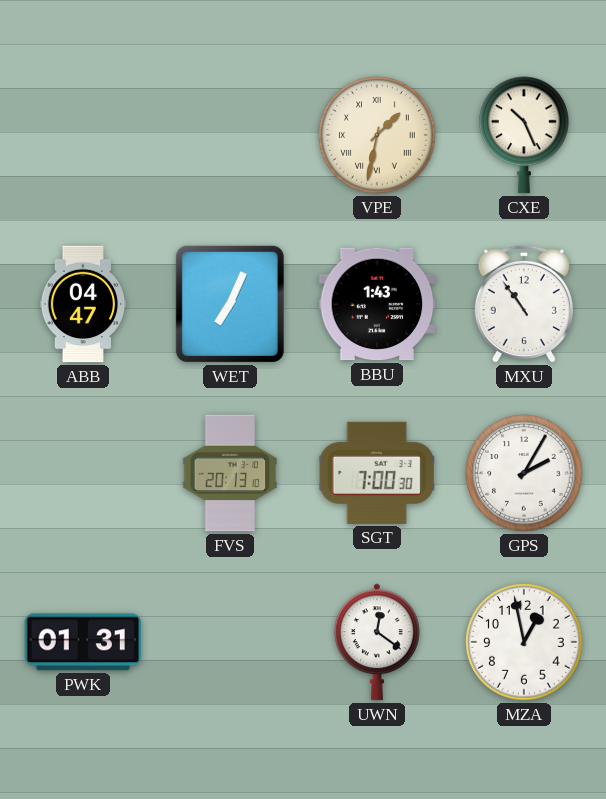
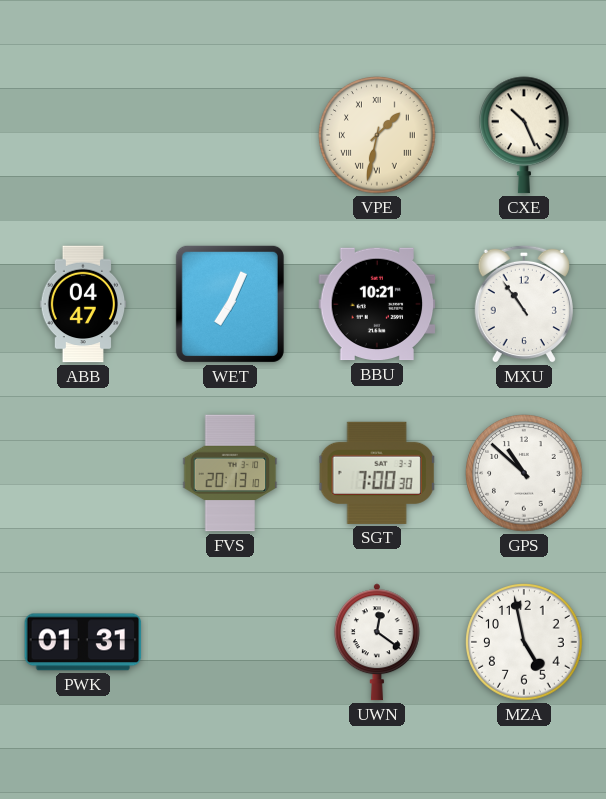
BBU: 1:43 -> 10:21 (377, 304)
GPS: 2:05 -> 10:52 (524, 473)
MZA: 12:58 -> 4:58 (524, 642)
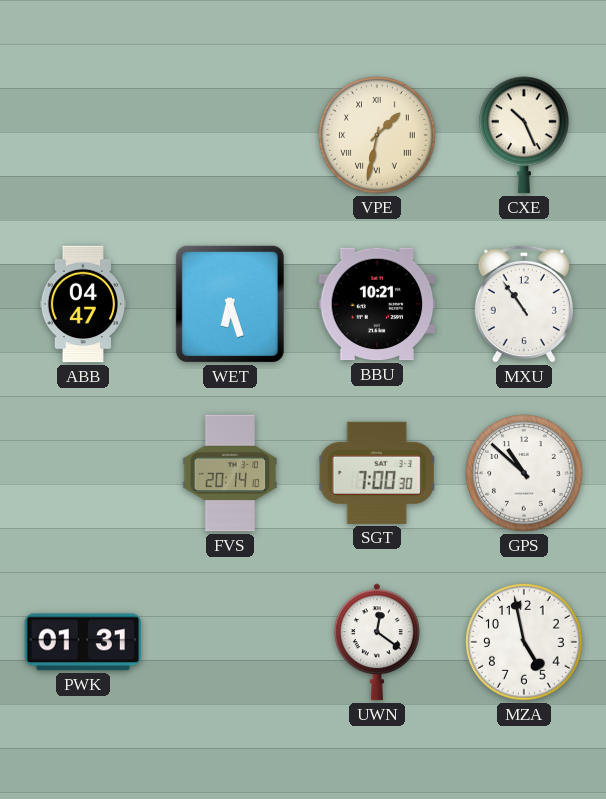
WET: 7:04 -> 6:27 (230, 304)
FVS: 20:13 -> 20:14 (230, 473)
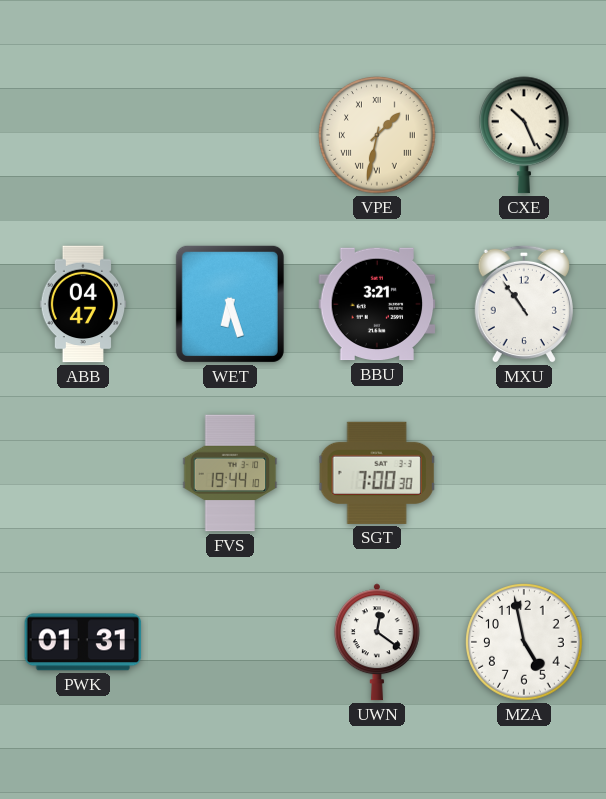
BBU: 10:21 -> 3:21 (377, 304)
FVS: 20:14 -> 19:44 (230, 473)
GPS: 10:52 -> none (524, 473)
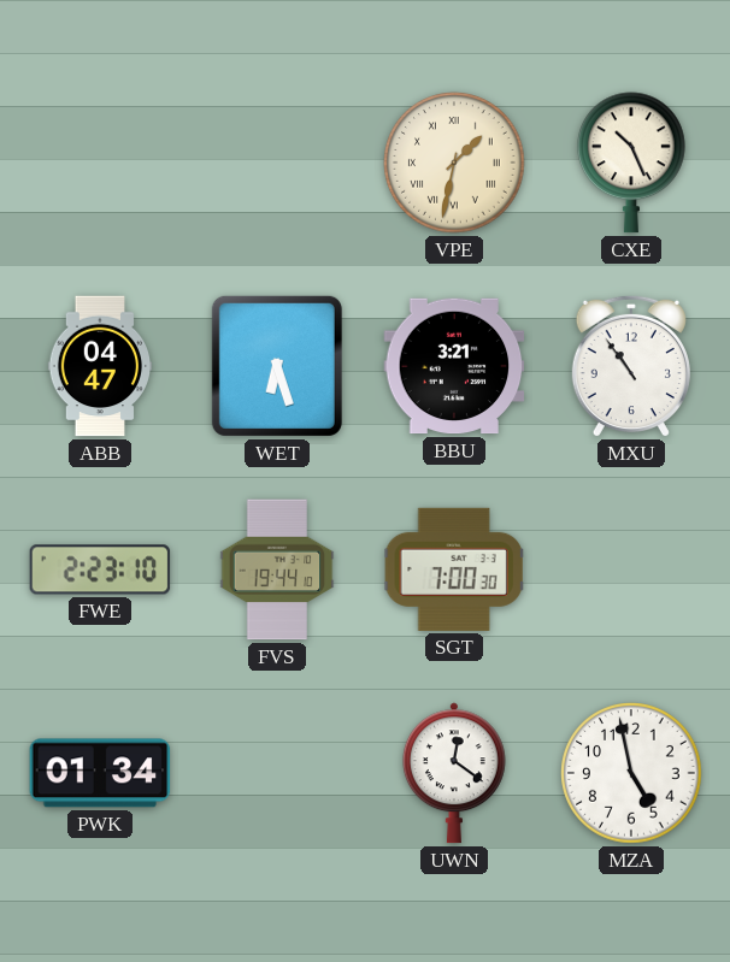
FWE: none -> 2:23 (100, 569)
PWK: 01:31 -> 01:34 (100, 773)
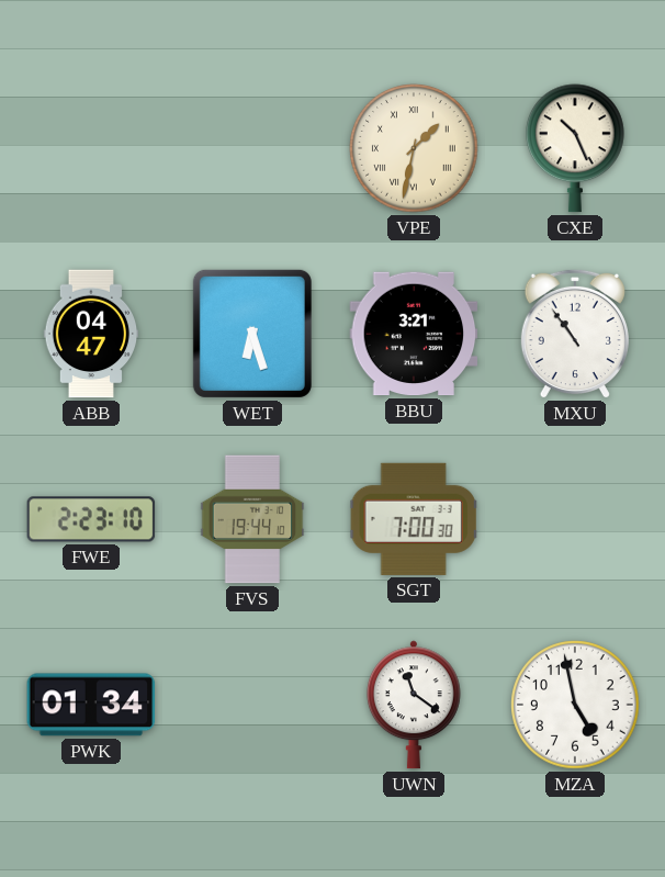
UWN: 12:21 -> 11:21 (414, 705)
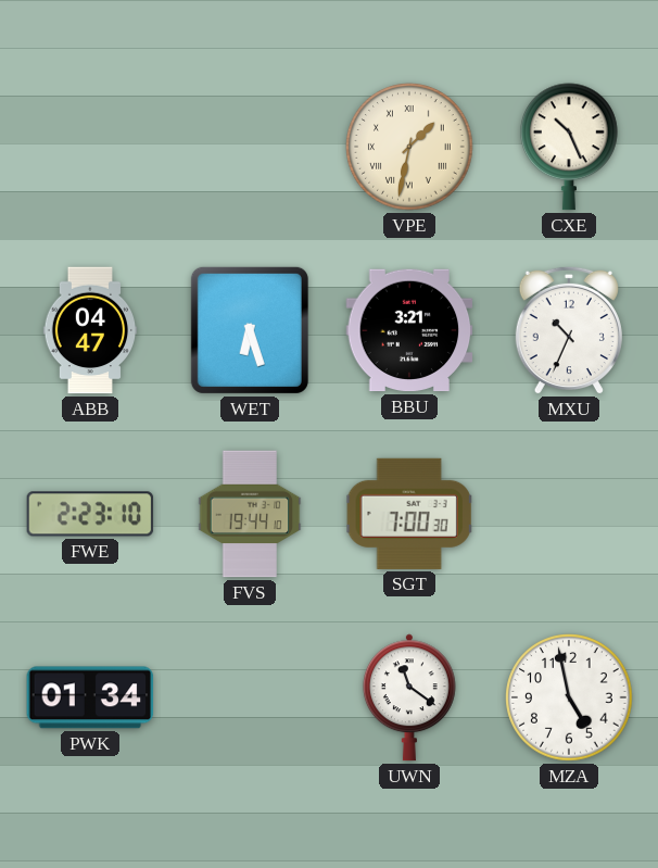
MXU: 10:54 -> 10:34 (569, 330)
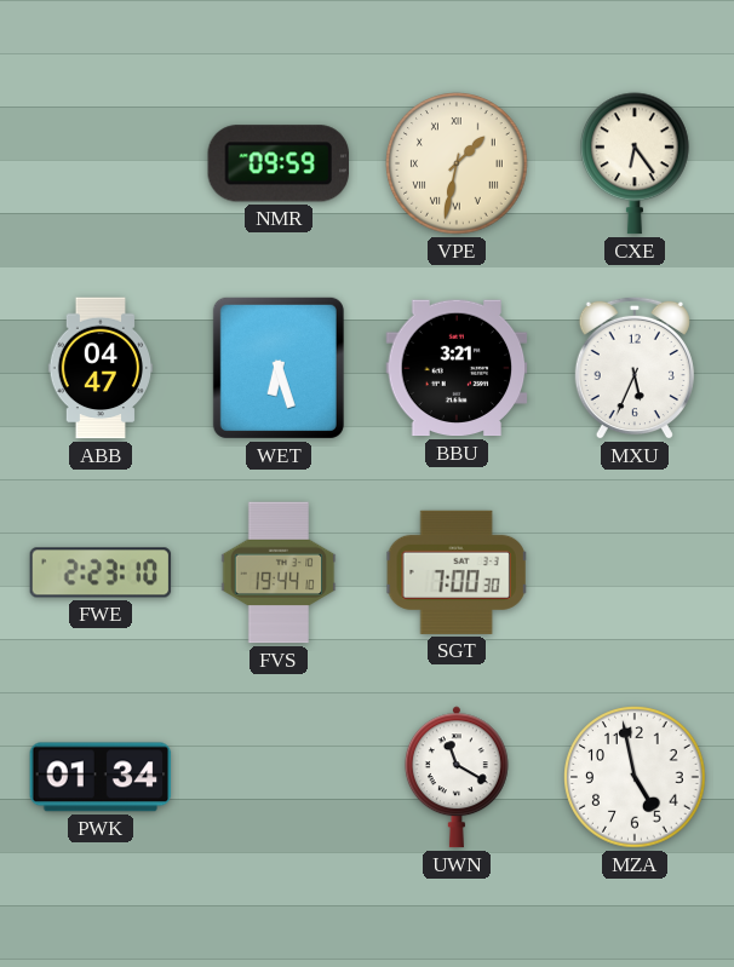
NMR: none -> 09:59 (277, 163)
CXE: 10:26 -> 6:24 (636, 163)
MXU: 10:34 -> 5:34 (635, 368)
UWN: 11:21 -> 11:20 (457, 777)
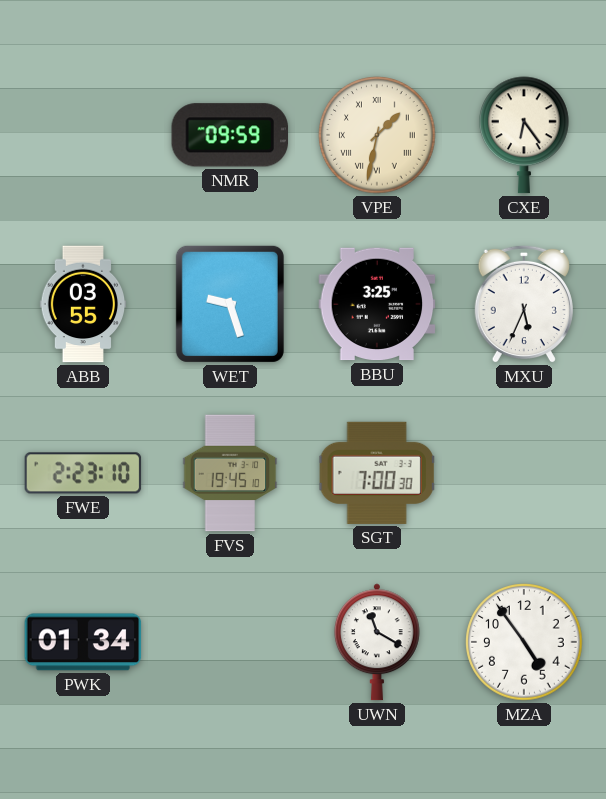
ABB: 04:47 -> 03:55 (83, 304)
WET: 6:27 -> 9:27 (230, 304)
BBU: 3:21 -> 3:25 (377, 304)
FVS: 19:44 -> 19:45 (230, 473)
MZA: 4:58 -> 4:54 (524, 642)
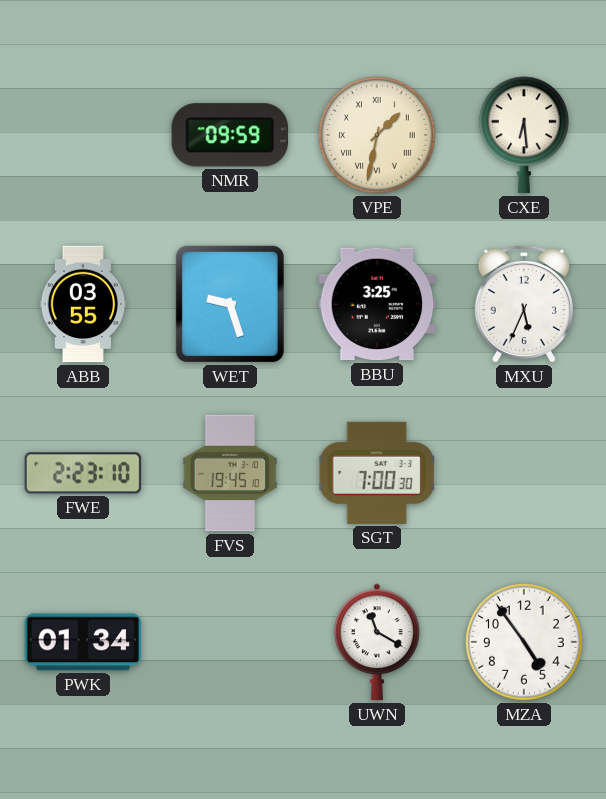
CXE: 6:24 -> 6:29 (525, 135)
